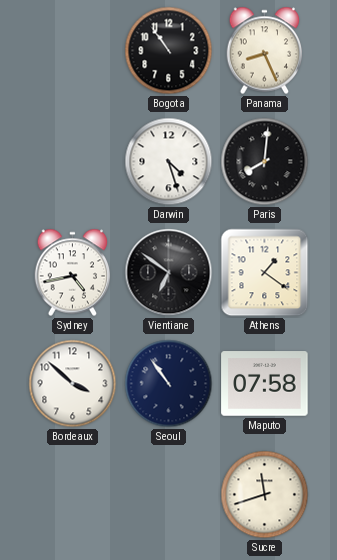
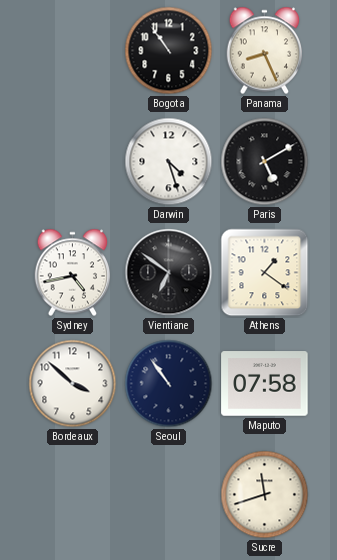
Paris: 8:01 -> 5:10 (265, 162)
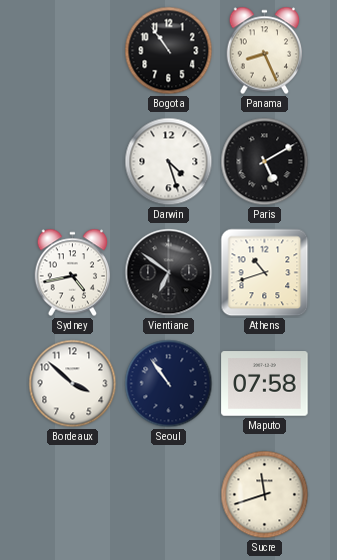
Athens: 1:21 -> 10:42 (265, 273)
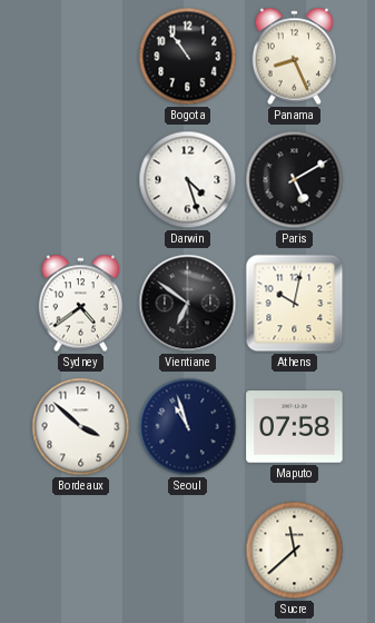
Sydney: 4:43 -> 4:39 (81, 304)
Athens: 10:42 -> 10:02 (295, 304)
Seoul: 10:54 -> 10:57 (188, 427)
Sucre: 11:42 -> 11:38 (295, 551)
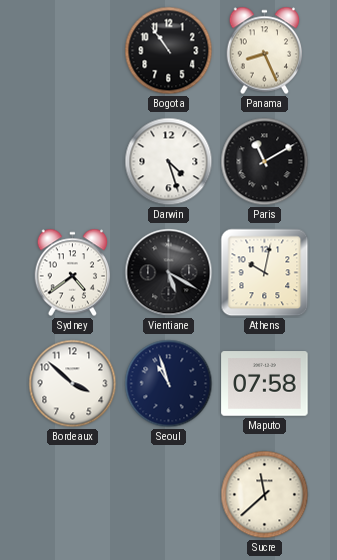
Paris: 5:10 -> 11:10 (265, 162)
Vientiane: 6:51 -> 5:20 (169, 273)
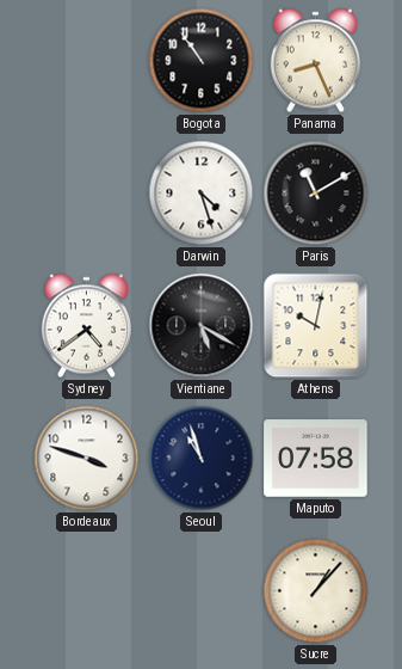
Bordeaux: 3:52 -> 3:48 (87, 459)
Sucre: 11:38 -> 1:07 (316, 591)
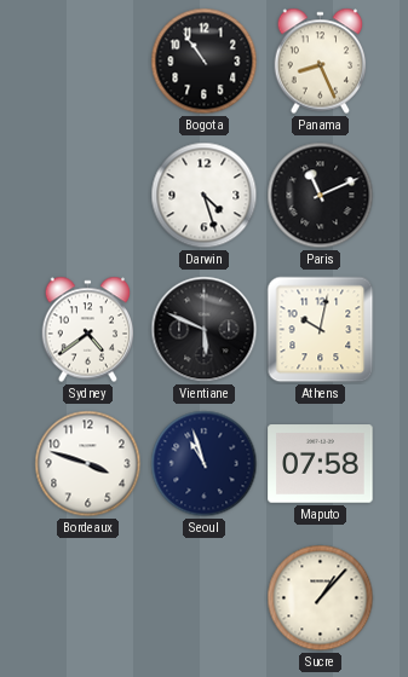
Paris: 11:10 -> 11:11 (321, 196)
Vientiane: 5:20 -> 5:49 (205, 330)
